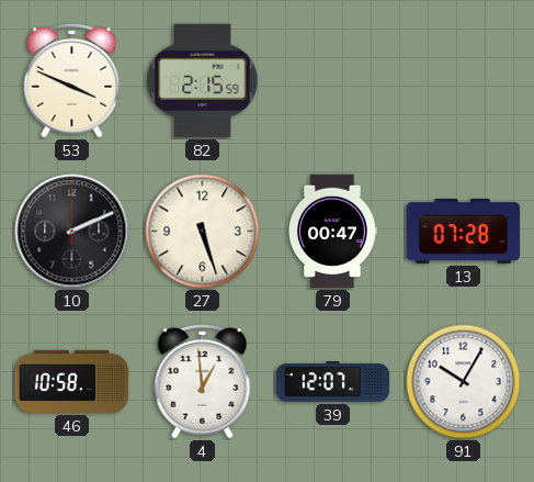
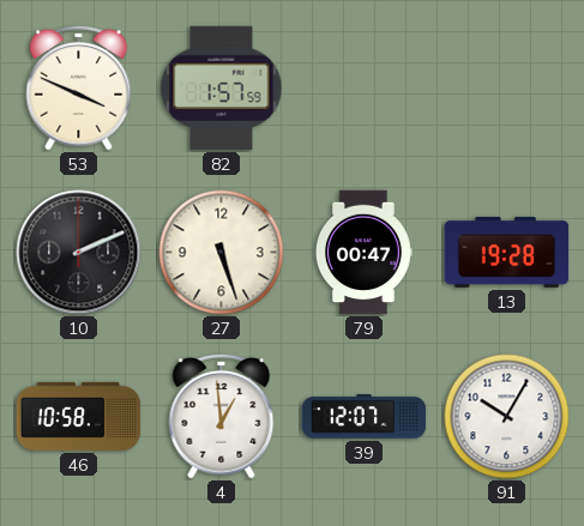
82: 2:15 -> 1:57 (222, 89)
13: 07:28 -> 19:28 (507, 252)
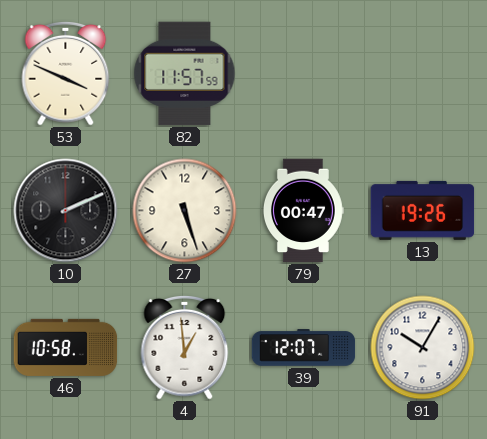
82: 1:57 -> 11:57 (185, 74)
13: 19:28 -> 19:26 (423, 210)
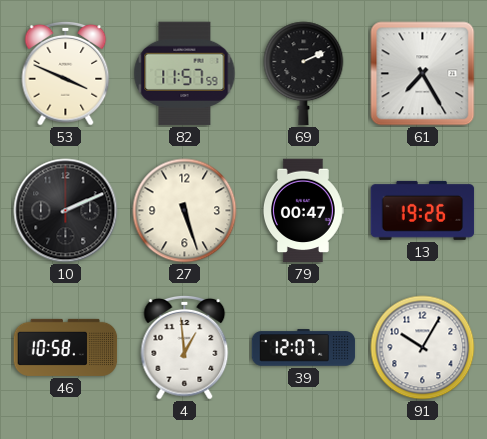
69: none -> 2:11 (304, 74)
61: none -> 7:25 (423, 74)
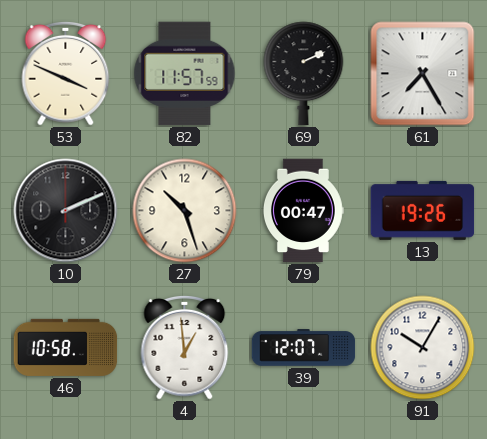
27: 5:27 -> 10:27 (185, 211)
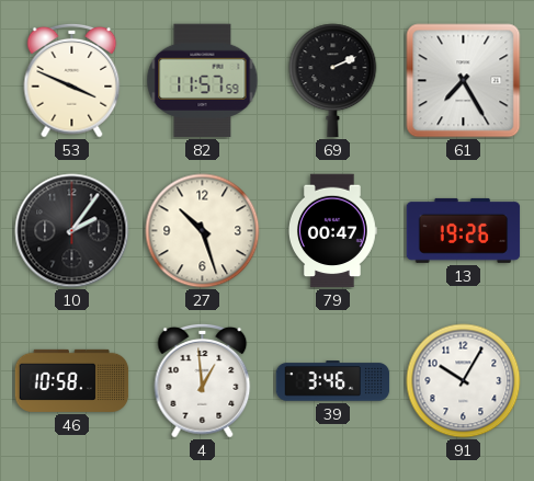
10: 2:11 -> 2:06 (72, 231)
39: 12:07 -> 3:46 (333, 381)
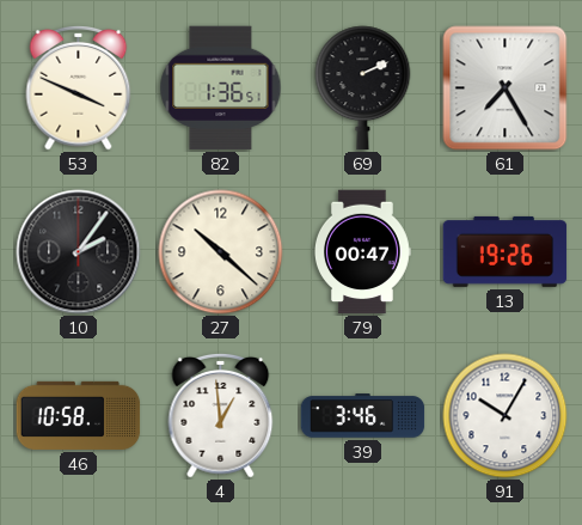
82: 11:57 -> 1:36 (221, 88)
27: 10:27 -> 10:22 (221, 252)
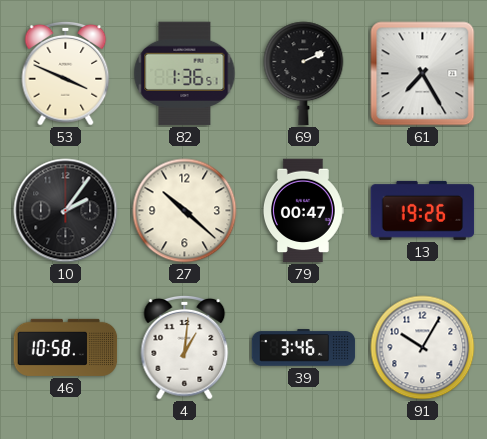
4: 12:59 -> 1:01 (185, 347)
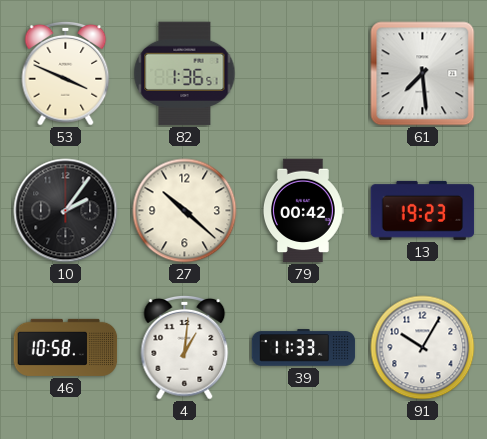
69: 2:11 -> none (304, 74)
61: 7:25 -> 7:29 (423, 74)
79: 00:47 -> 00:42 (303, 211)
13: 19:26 -> 19:23 (423, 210)
39: 3:46 -> 11:33 (304, 348)
